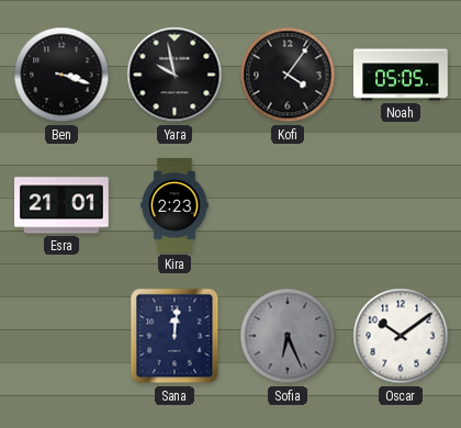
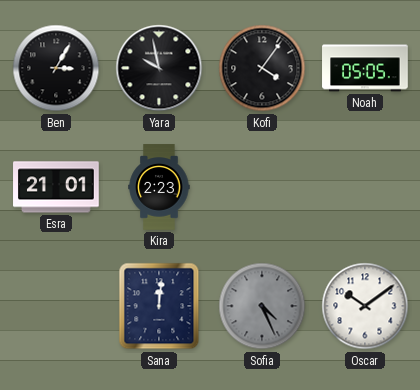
Ben: 3:18 -> 3:05 (56, 68)
Sofia: 6:26 -> 4:26 (262, 306)
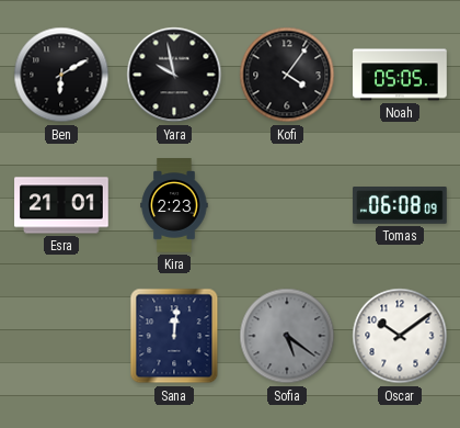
Ben: 3:05 -> 6:10 (61, 75)
Tomas: none -> 06:08 (400, 206)
Sofia: 4:26 -> 5:21 (287, 336)
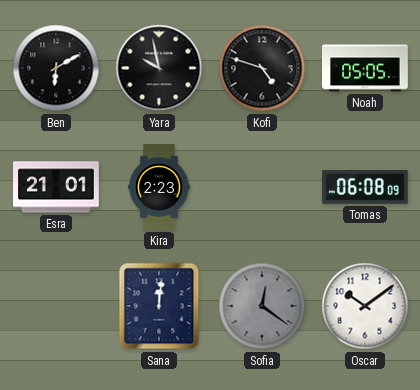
Kofi: 4:06 -> 4:48 (262, 68)
Sofia: 5:21 -> 12:21 (262, 306)
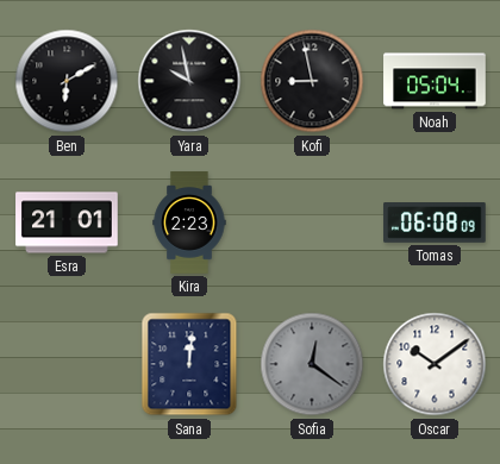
Kofi: 4:48 -> 8:58 (312, 81)
Noah: 05:05 -> 05:04 (435, 81)
